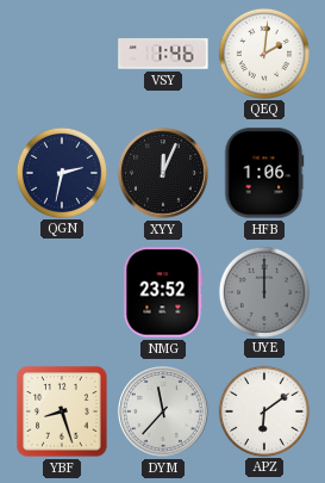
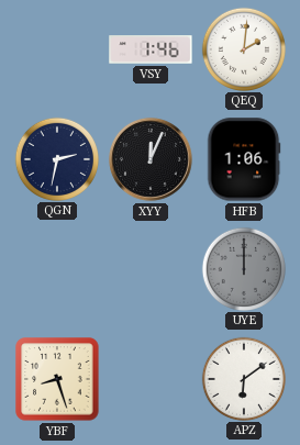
NMG: 23:52 -> none (163, 292)
DYM: 11:37 -> none (164, 413)
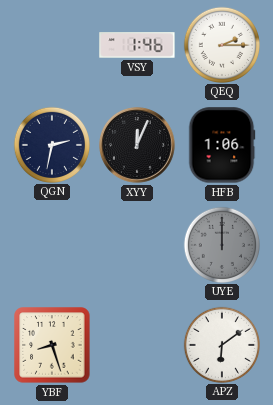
QEQ: 2:01 -> 2:15 (221, 44)
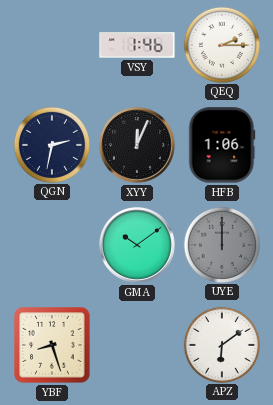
GMA: none -> 10:09 (138, 246)
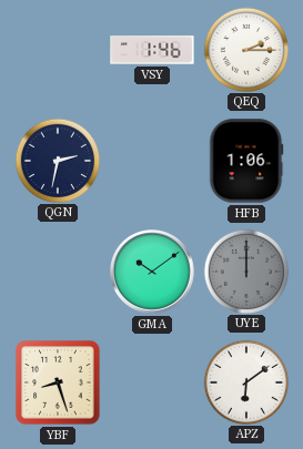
XYY: 12:04 -> none (138, 146)
